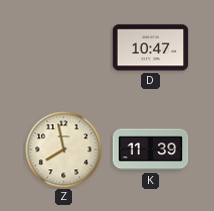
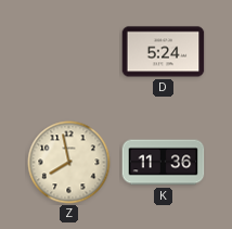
D: 10:47 -> 5:24 (164, 52)
K: 11:39 -> 11:36 (164, 163)
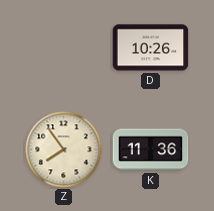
D: 5:24 -> 10:26 (151, 48)
Z: 7:58 -> 7:54 (64, 150)
